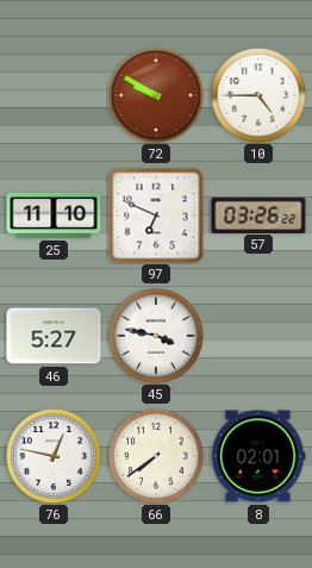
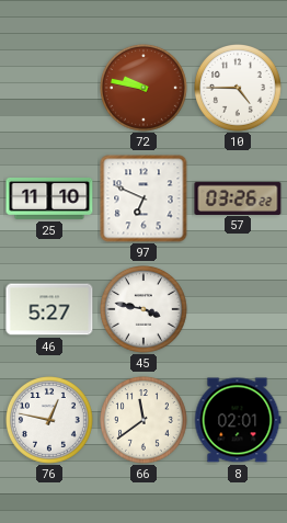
72: 9:50 -> 9:47 (145, 89)
66: 7:39 -> 11:39 (145, 421)
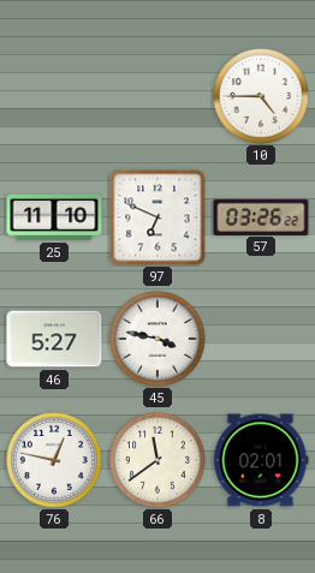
72: 9:47 -> none (145, 89)
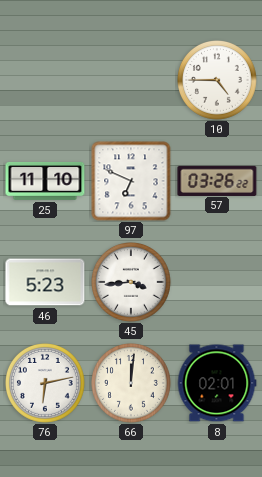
46: 5:27 -> 5:23 (45, 282)
45: 3:47 -> 3:44 (132, 283)
76: 12:47 -> 6:13 (46, 384)
66: 11:39 -> 12:01 (132, 384)
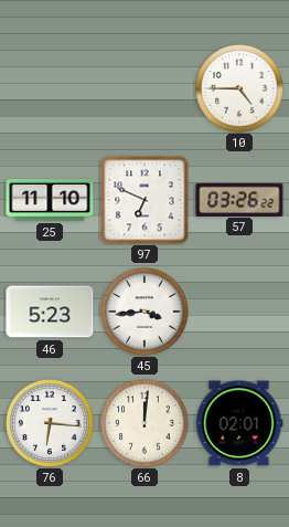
76: 6:13 -> 6:16 (51, 424)
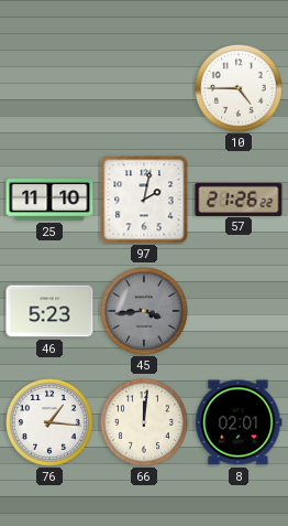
97: 6:49 -> 2:02 (144, 200)
57: 03:26 -> 21:26 (239, 198)
45 dial: white -> grey (145, 312)
76: 6:16 -> 1:16 (51, 423)
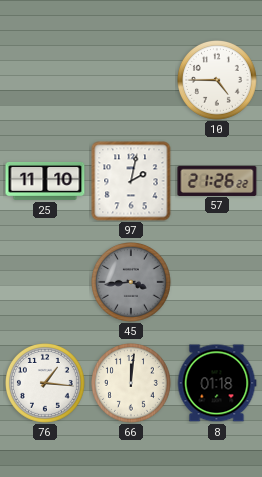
46: 5:23 -> none (49, 311)
8: 02:01 -> 01:18 (217, 383)
